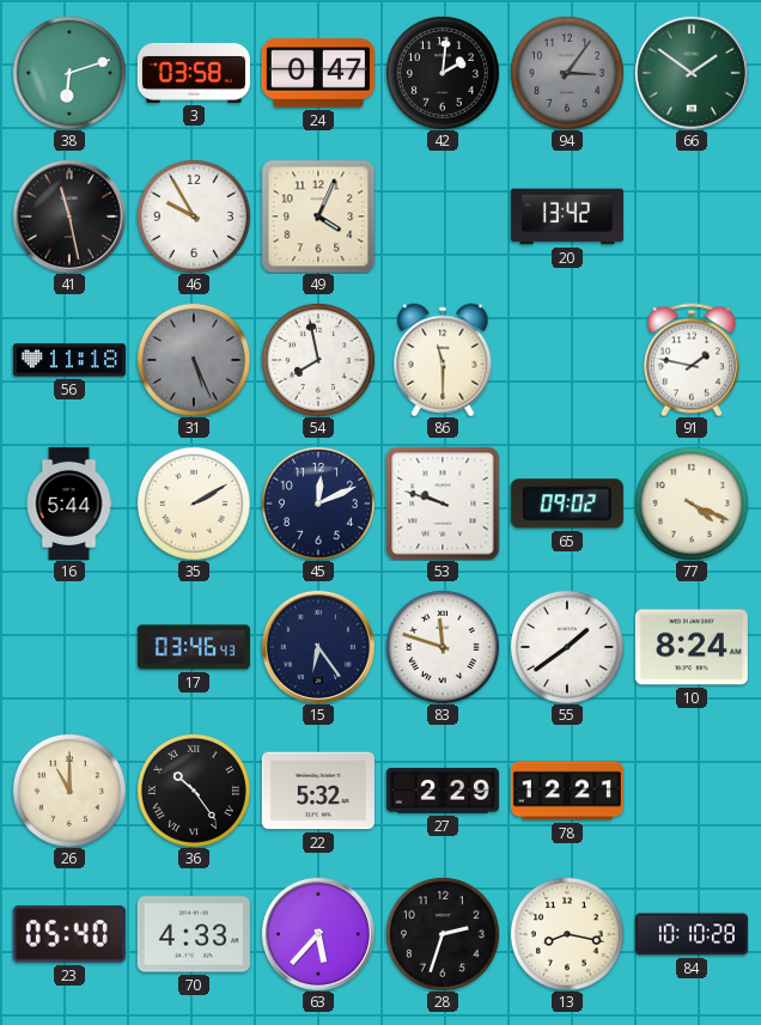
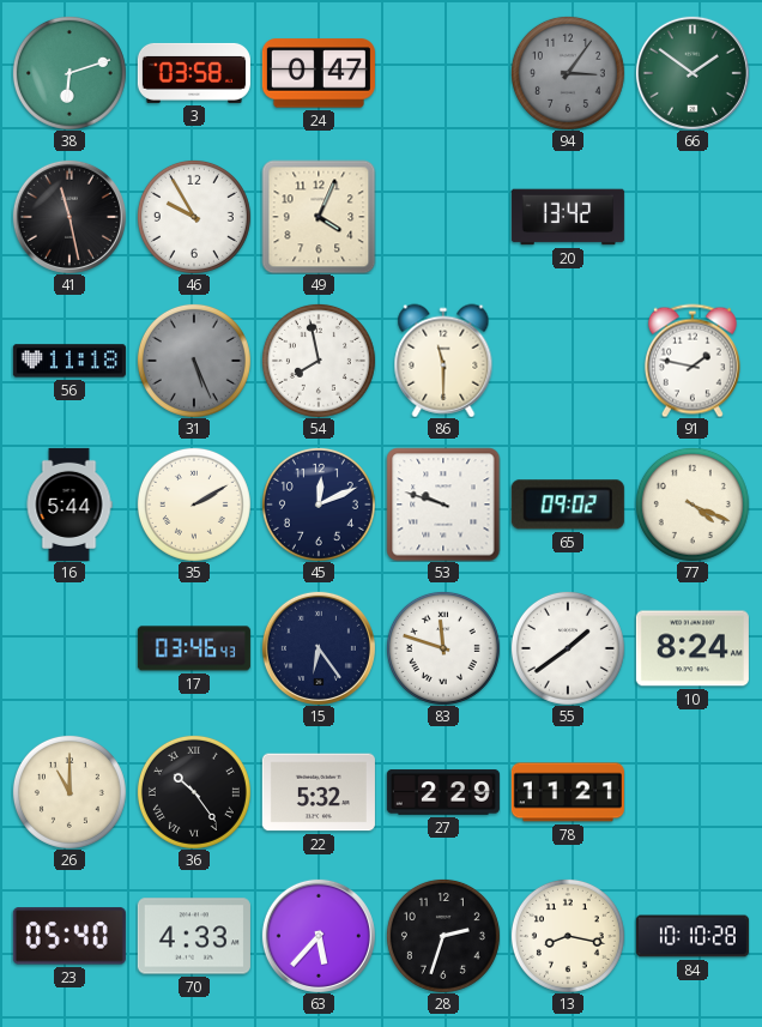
42: 2:01 -> none (443, 73)
78: 12:21 -> 11:21 (568, 792)
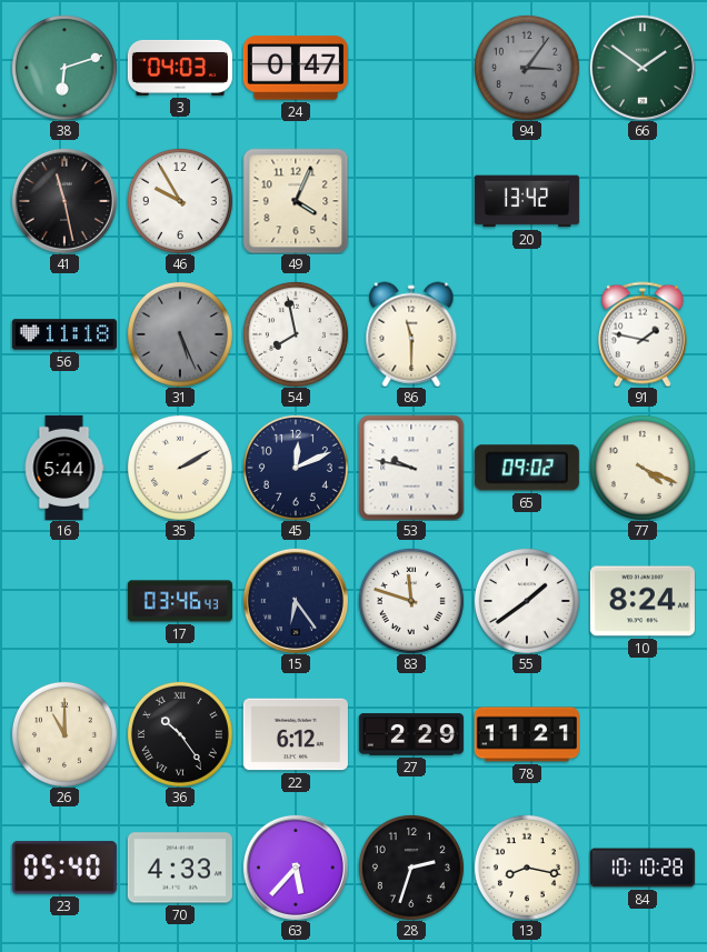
3: 03:58 -> 04:03 (180, 68)
53: 9:48 -> 9:47 (411, 468)
22: 5:32 -> 6:12 (296, 734)
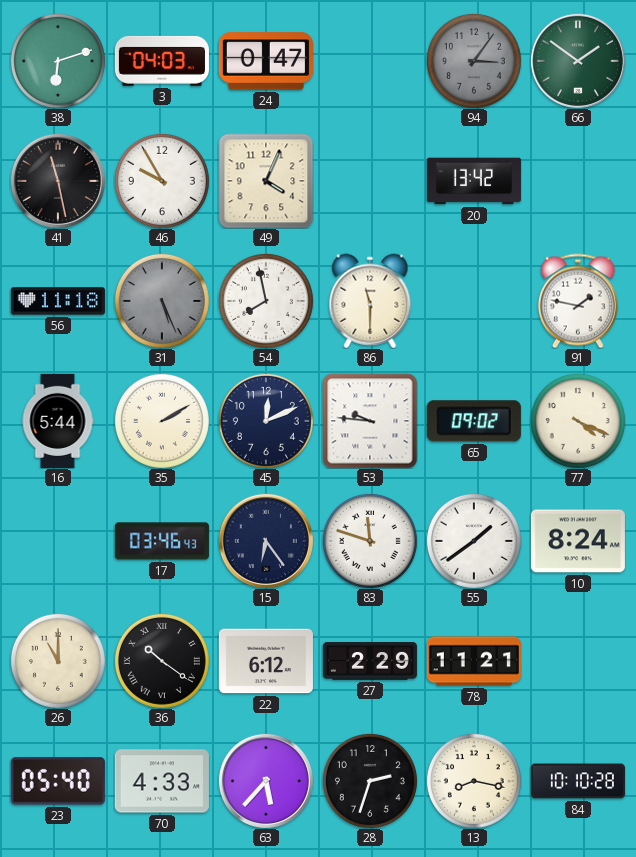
53: 9:47 -> 9:46 (370, 421)
36: 10:24 -> 10:21 (162, 661)
